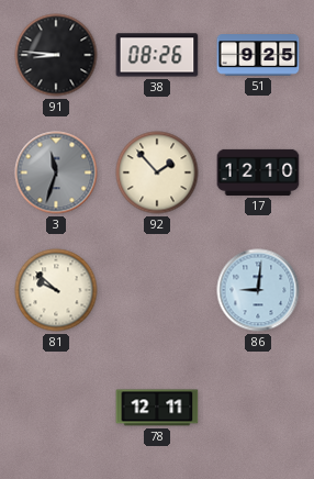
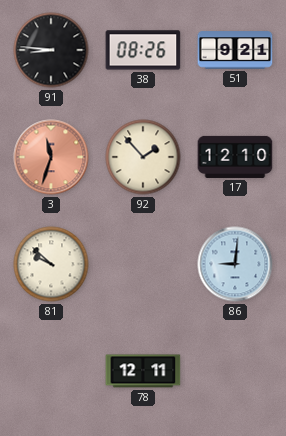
51: 9:25 -> 9:21 (235, 50)
3 dial: grey -> salmon (51, 157)
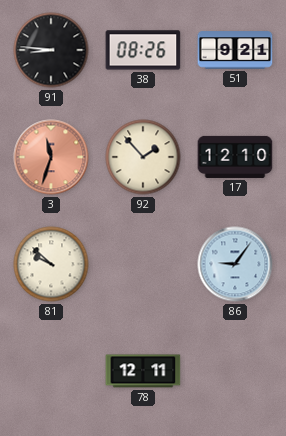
86: 9:01 -> 9:06 (235, 264)
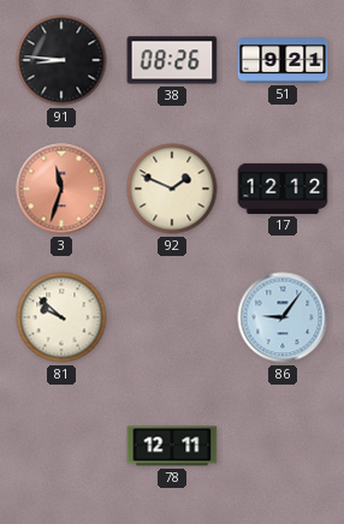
92: 1:53 -> 1:49 (172, 189)
17: 12:10 -> 12:12 (283, 189)
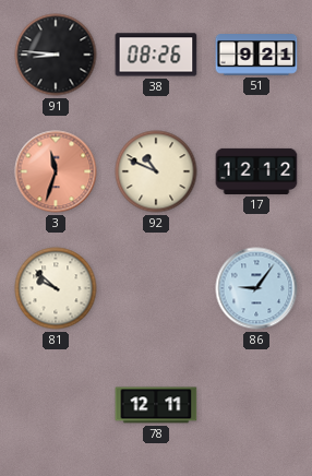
92: 1:49 -> 10:49 (156, 171)
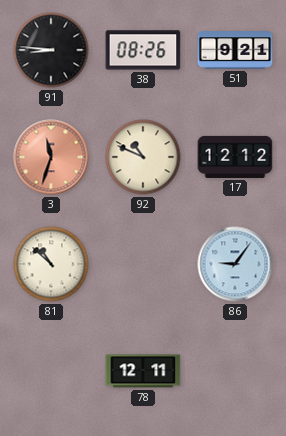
81: 9:52 -> 10:52 (51, 264)
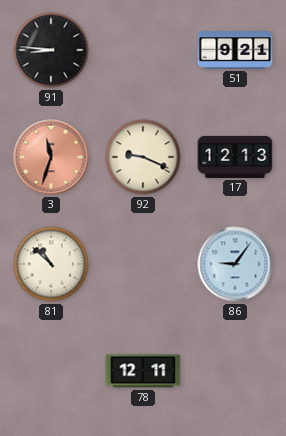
38: 08:26 -> none (143, 50)
92: 10:49 -> 9:19 (143, 157)
17: 12:12 -> 12:13 (235, 157)
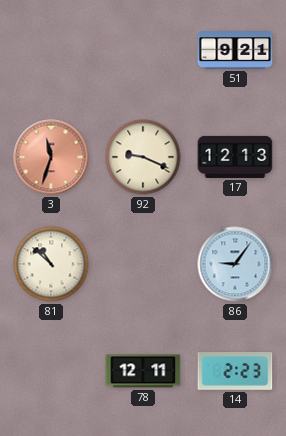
91: 8:46 -> none (51, 50)
14: none -> 2:23 (235, 371)
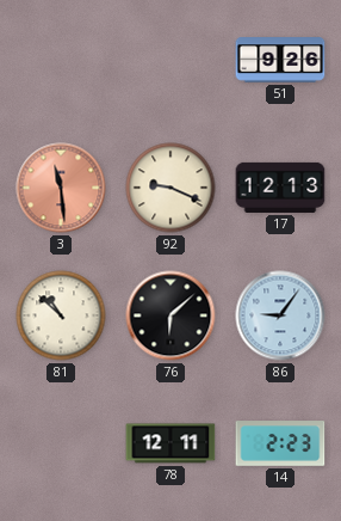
51: 9:21 -> 9:26 (280, 60)
3: 11:33 -> 11:29 (61, 188)
76: none -> 6:08 (170, 315)
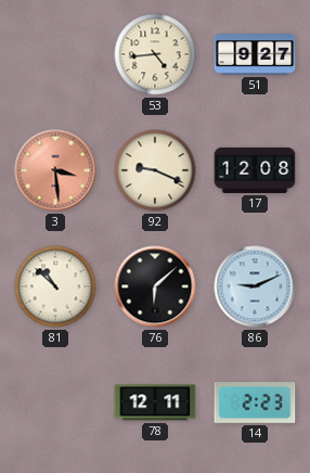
53: none -> 4:44 (155, 54)
51: 9:26 -> 9:27 (255, 54)
3: 11:29 -> 3:29 (55, 170)
17: 12:13 -> 12:08 (255, 170)
86: 9:06 -> 9:11 (255, 286)
